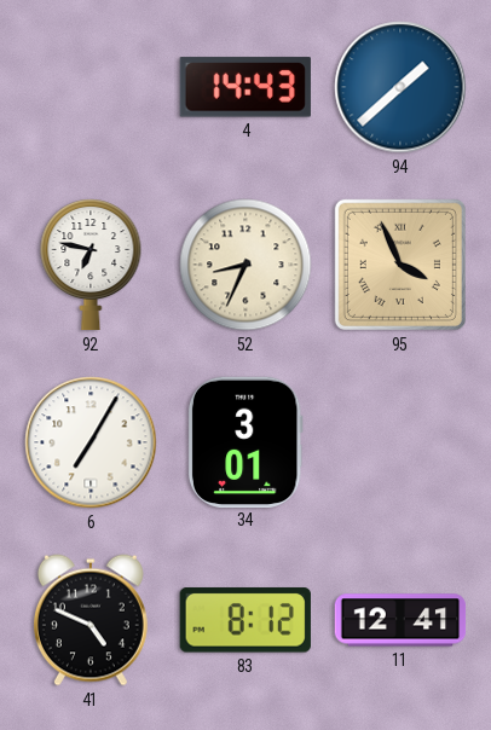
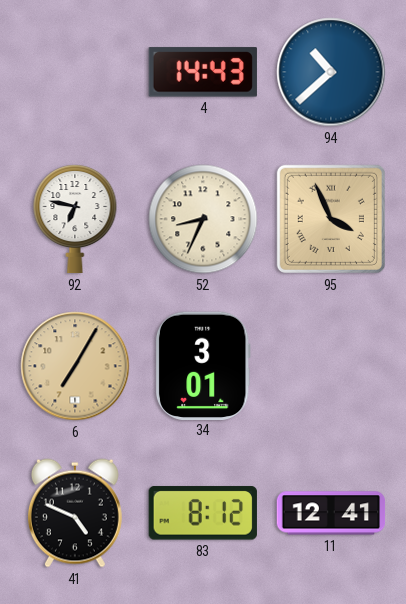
94: 1:38 -> 10:38 (331, 72)
6 dial: white -> champagne (75, 366)
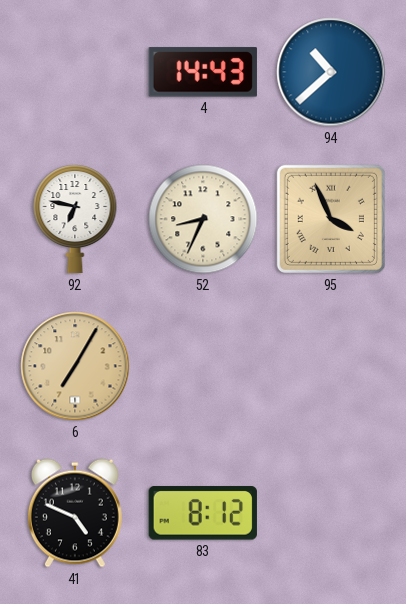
34: 3:01 -> none (203, 365)
11: 12:41 -> none (331, 513)
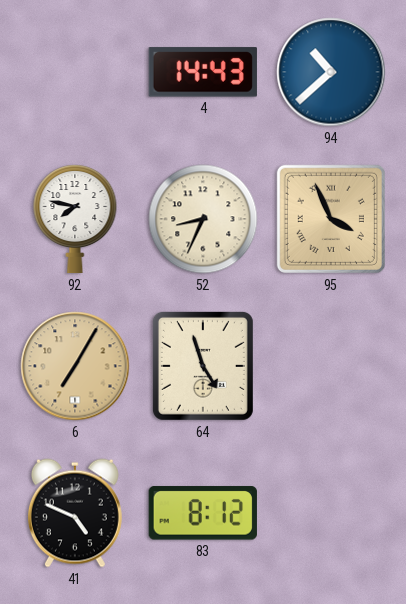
92: 6:47 -> 7:47 (75, 220)
64: none -> 4:57 (203, 366)
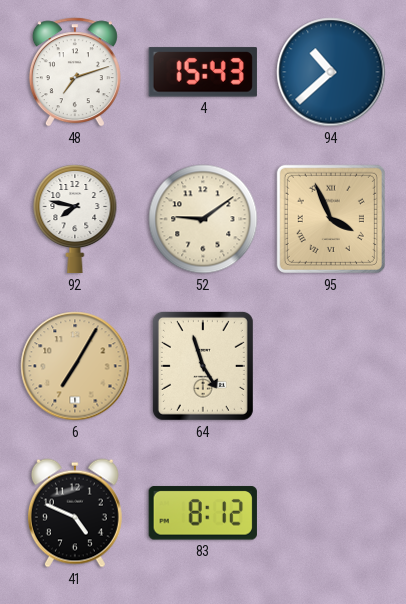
48: none -> 7:12 (75, 72)
4: 14:43 -> 15:43 (203, 72)
52: 8:34 -> 9:09 (203, 219)
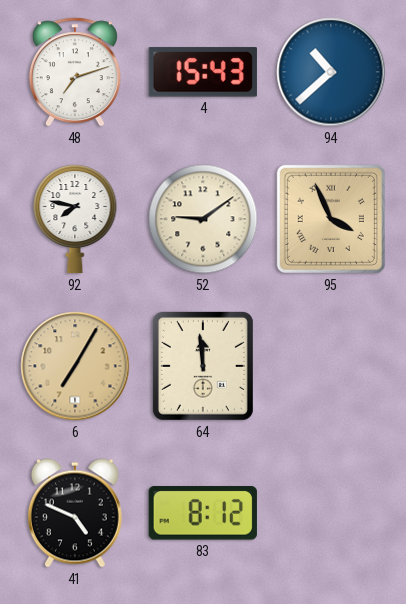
64: 4:57 -> 11:59 (203, 366)
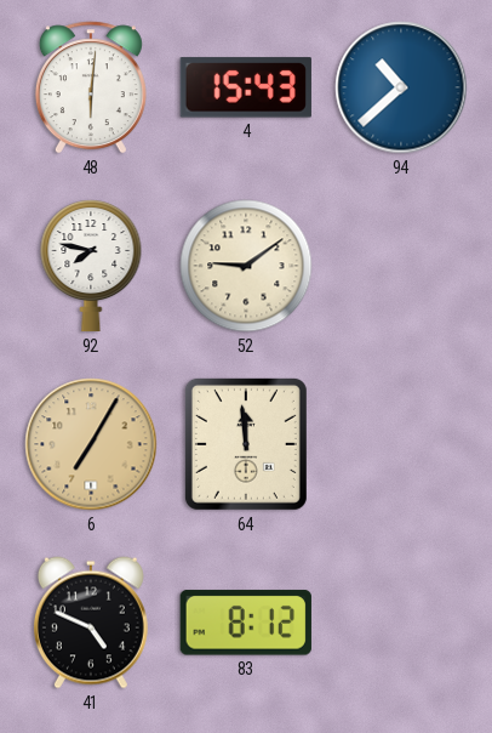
48: 7:12 -> 6:01 (91, 87)
95: 3:56 -> none (331, 219)
